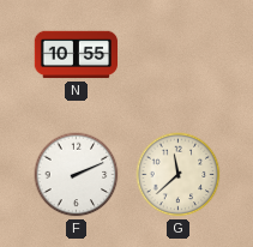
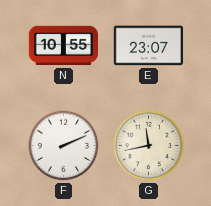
E: none -> 23:07 (148, 46)
G: 11:38 -> 11:43 (149, 146)
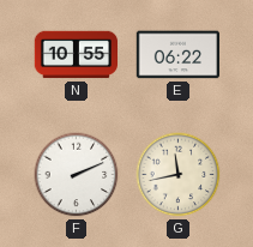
E: 23:07 -> 06:22 (177, 55)
